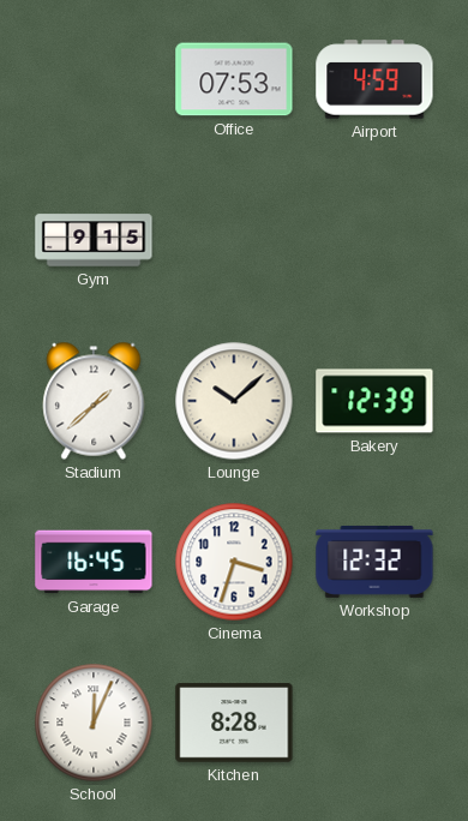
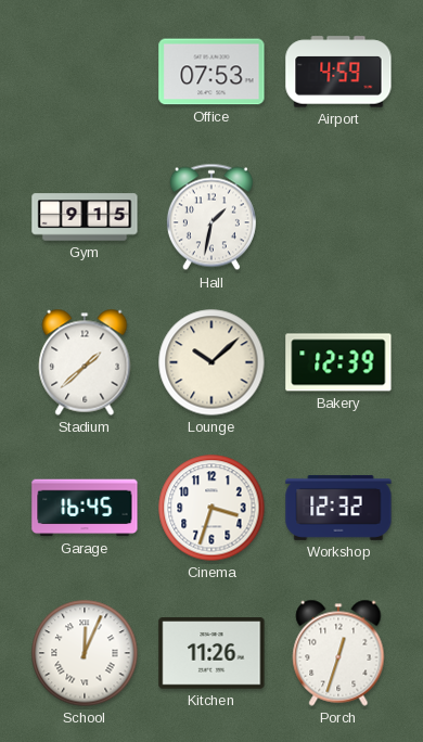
Hall: none -> 1:32 (211, 217)
Kitchen: 8:28 -> 11:26 (211, 653)
Porch: none -> 12:33 (338, 653)
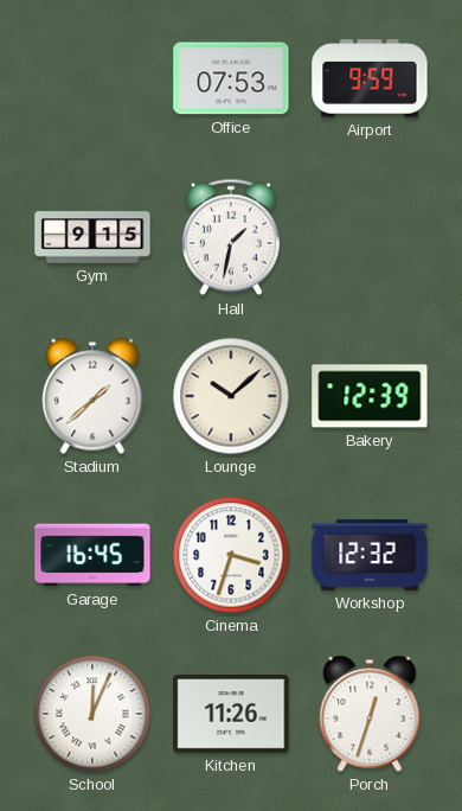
Airport: 4:59 -> 9:59 (370, 78)
